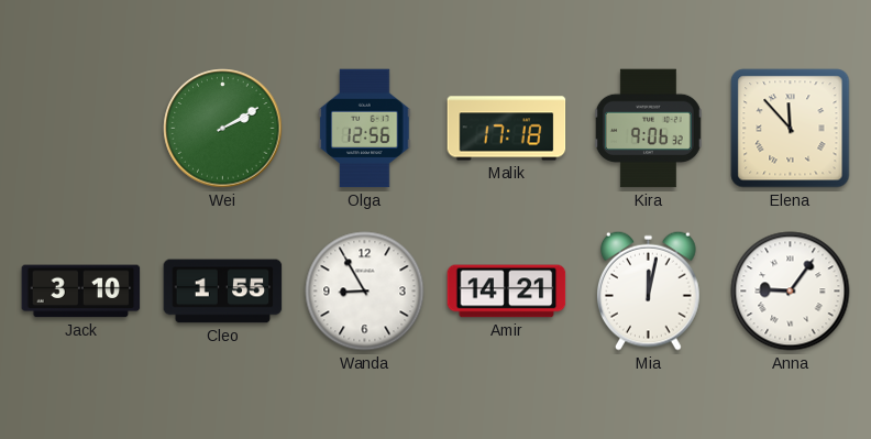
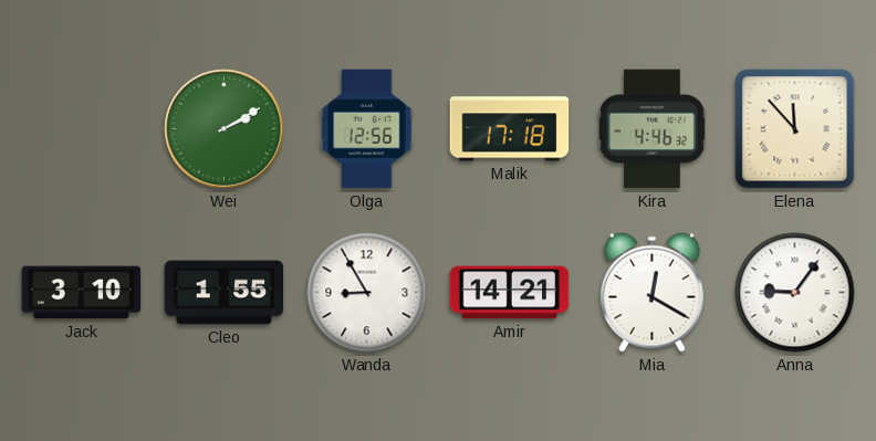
Kira: 9:06 -> 4:46 (651, 129)
Mia: 12:02 -> 12:20 (653, 292)
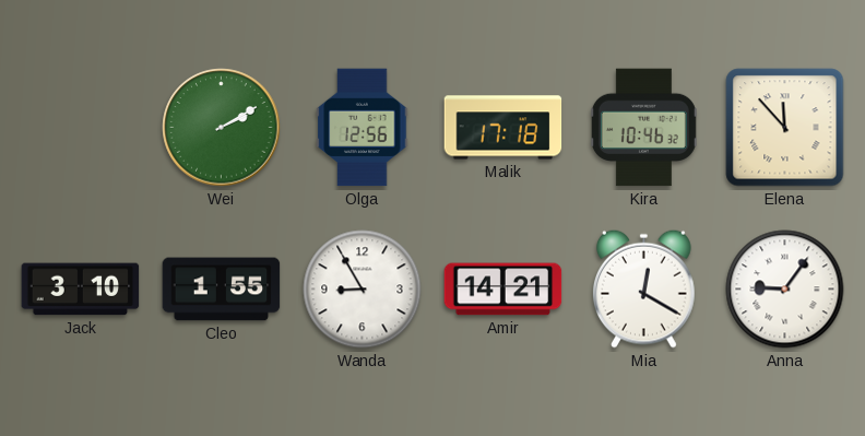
Kira: 4:46 -> 10:46 (643, 128)
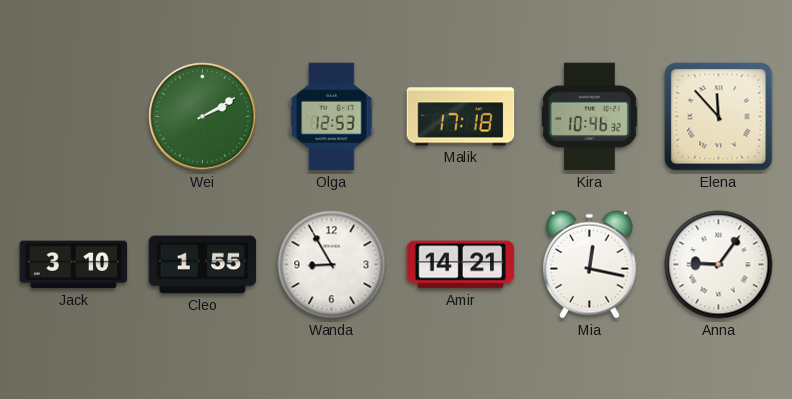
Olga: 12:56 -> 12:53 (332, 117)
Mia: 12:20 -> 12:17 (590, 264)
